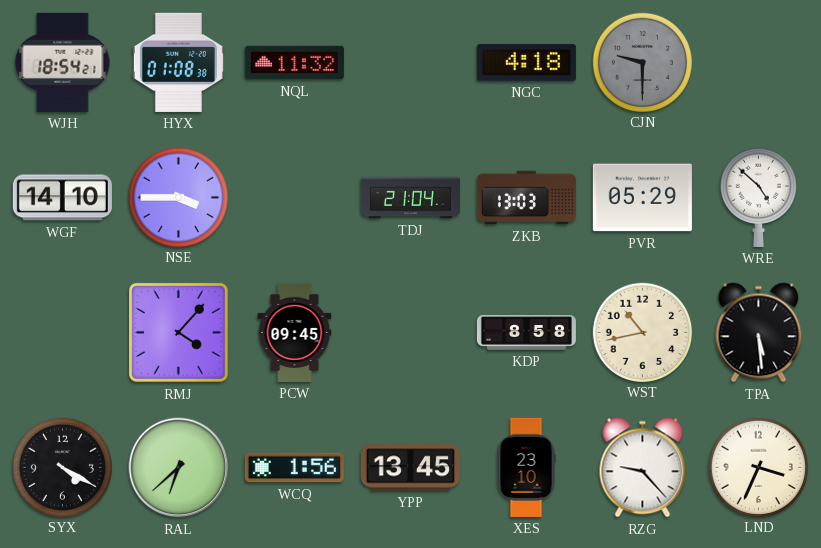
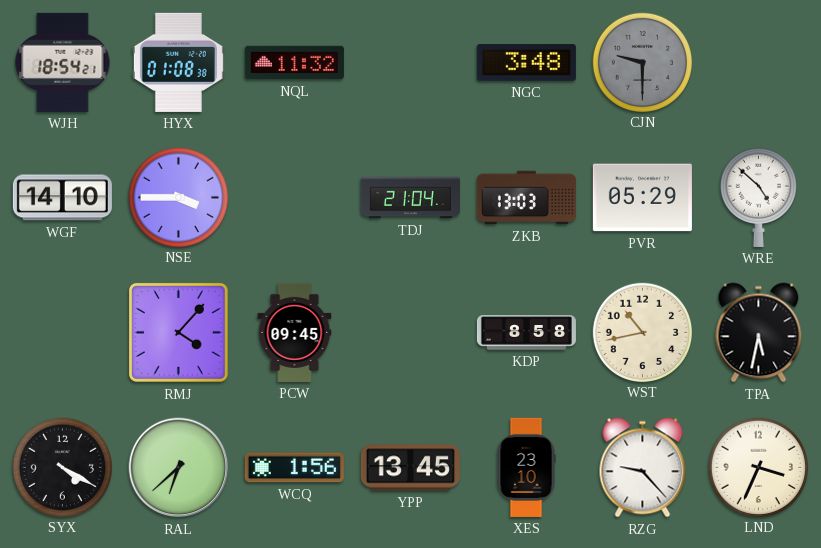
NGC: 4:18 -> 3:48 (526, 63)
TPA: 5:29 -> 5:32 (759, 333)
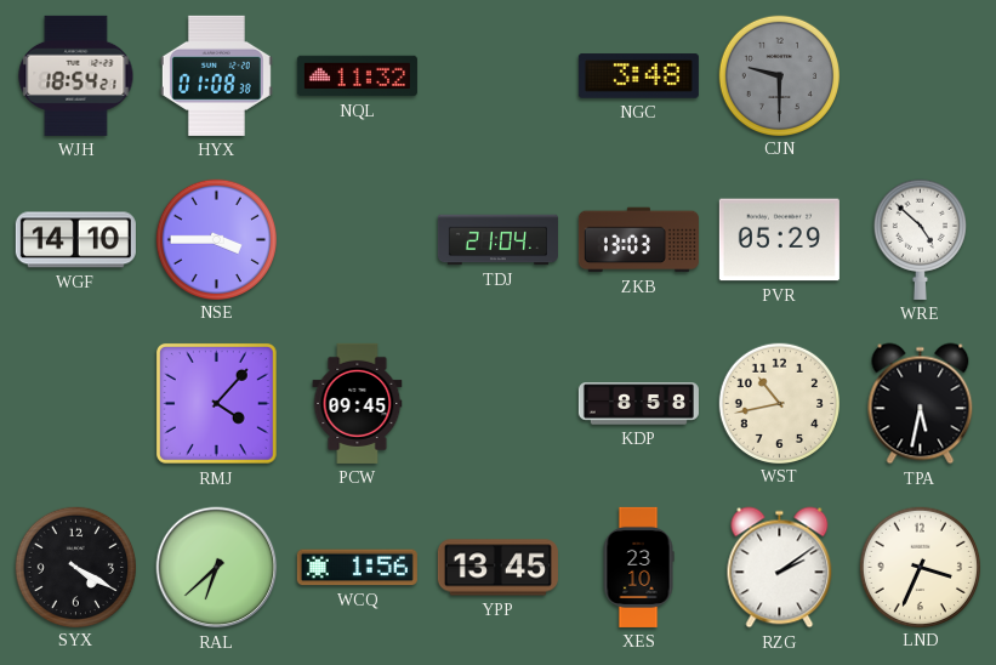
RZG: 9:23 -> 2:09 (780, 568)
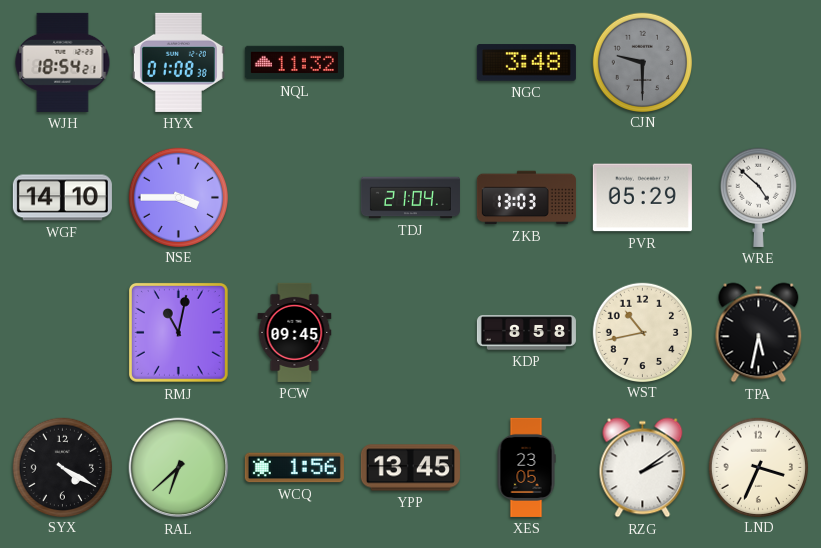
RMJ: 4:07 -> 11:02 (178, 332)
XES: 23:10 -> 23:05 (526, 467)
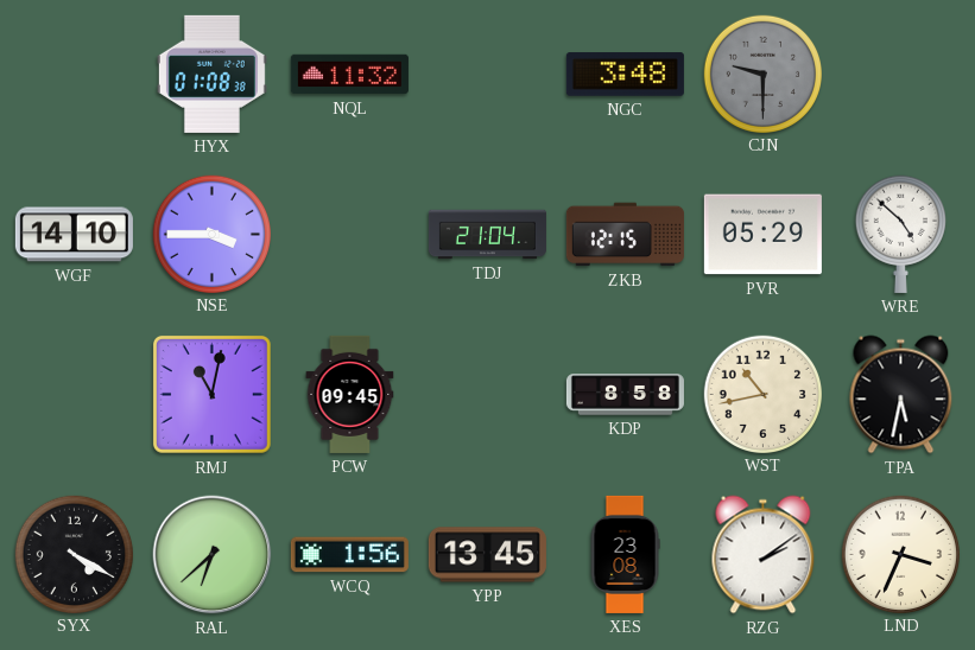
WJH: 18:54 -> none (63, 62)
ZKB: 13:03 -> 12:15 (625, 235)
XES: 23:05 -> 23:08 (625, 554)
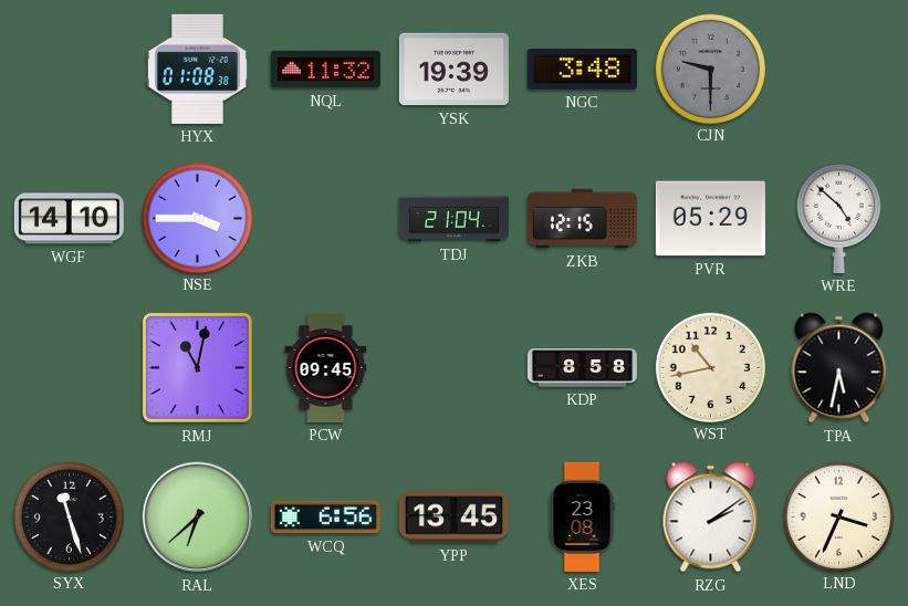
YSK: none -> 19:39 (453, 70)
SYX: 4:20 -> 11:27 (69, 516)
WCQ: 1:56 -> 6:56 (325, 518)
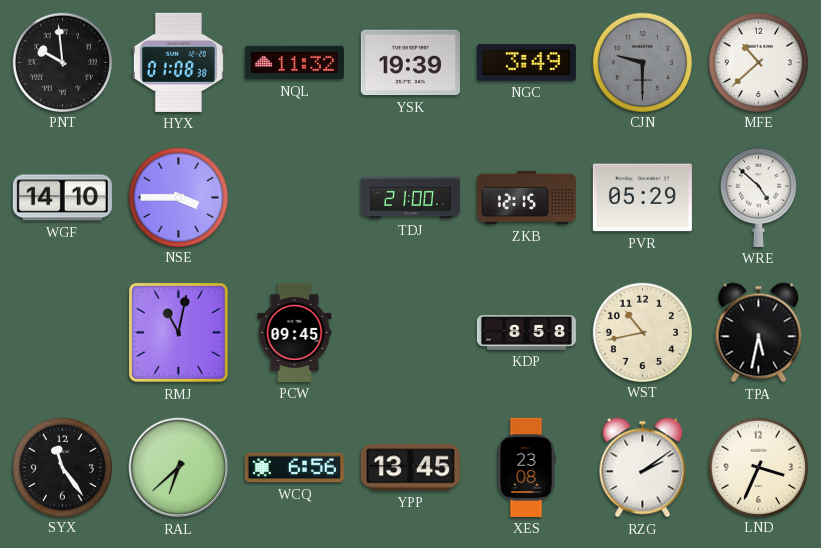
PNT: none -> 9:59 (62, 62)
NGC: 3:48 -> 3:49 (526, 63)
MFE: none -> 10:38 (758, 62)
TDJ: 21:04 -> 21:00 (410, 198)
SYX: 11:27 -> 11:24 (62, 467)
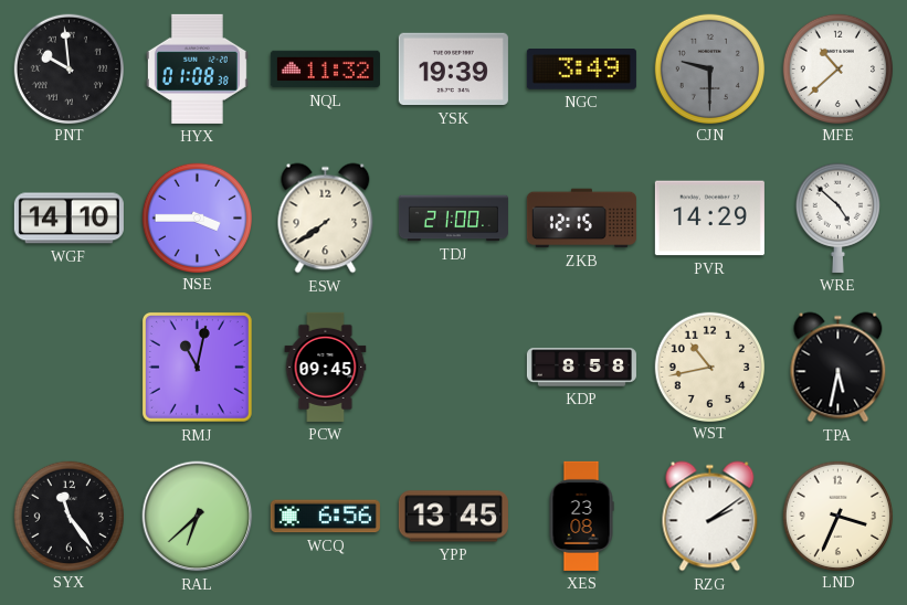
ESW: none -> 7:39 (326, 219)
PVR: 05:29 -> 14:29 (709, 219)
